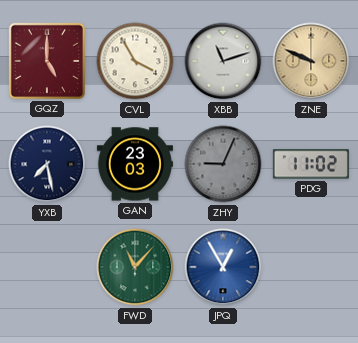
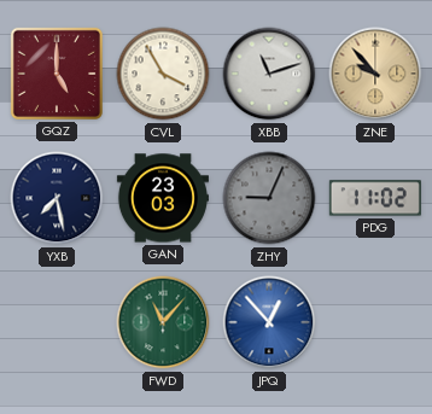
ZNE: 9:49 -> 9:53 (375, 74)
JPQ: 12:55 -> 12:53 (269, 322)
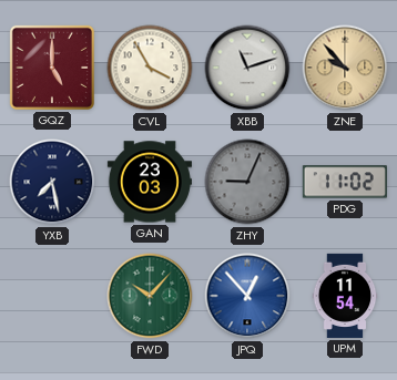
FWD: 11:07 -> 10:07 (150, 296)
UPM: none -> 11:54 (345, 296)
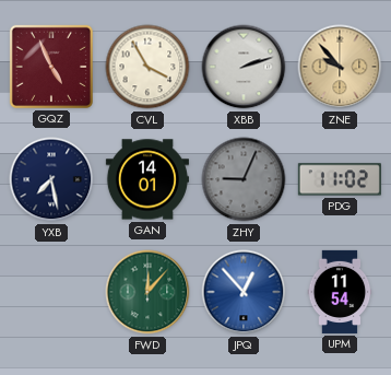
GQZ: 5:00 -> 4:56 (51, 67)
XBB: 11:12 -> 2:12 (244, 67)
GAN: 23:03 -> 14:01 (147, 179)
FWD: 10:07 -> 12:07 (147, 292)
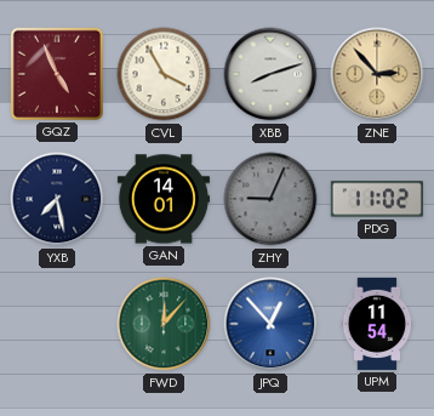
XBB: 2:12 -> 8:12 (270, 74)
ZNE: 9:53 -> 2:53 (377, 74)
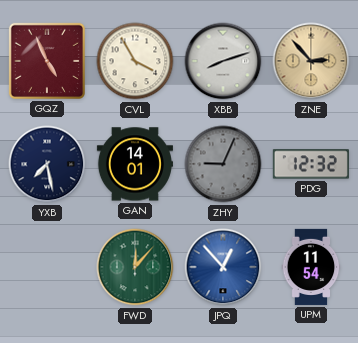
PDG: 11:02 -> 12:32 (311, 164)
